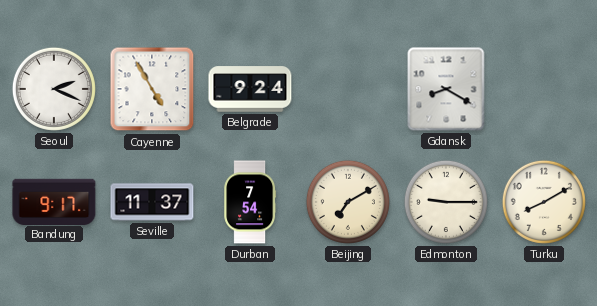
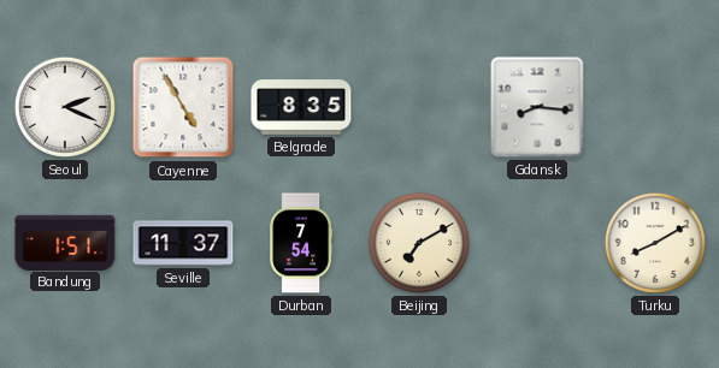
Belgrade: 9:24 -> 8:35 (301, 107)
Gdansk: 8:20 -> 8:16 (537, 107)
Bandung: 9:17 -> 1:51 (65, 242)
Edmonton: 9:15 -> none (446, 202)
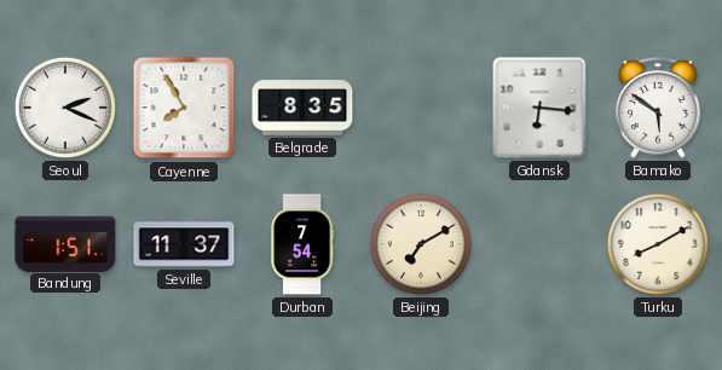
Cayenne: 4:55 -> 7:55 (184, 108)
Gdansk: 8:16 -> 6:16 (539, 108)
Bamako: none -> 5:51 (658, 108)
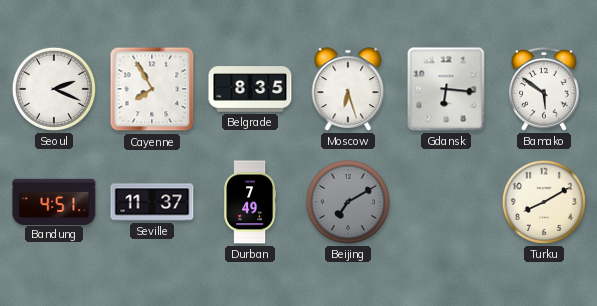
Moscow: none -> 6:27 (348, 89)
Bandung: 1:51 -> 4:51 (54, 201)
Durban: 7:54 -> 7:49 (250, 202)
Beijing dial: cream -> grey (348, 202)
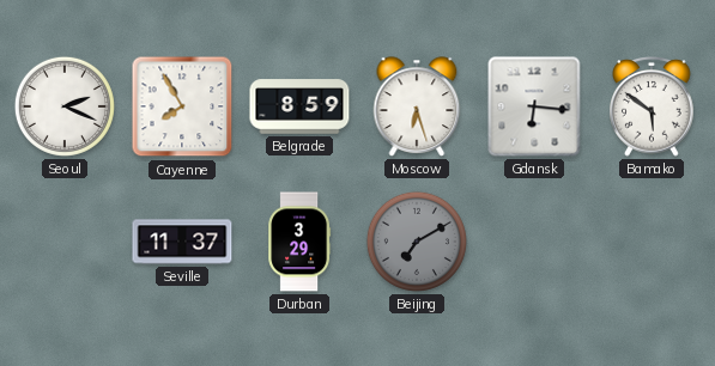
Belgrade: 8:35 -> 8:59 (299, 106)
Bandung: 4:51 -> none (54, 201)
Durban: 7:49 -> 3:29 (299, 242)
Turku: 8:10 -> none (544, 202)
